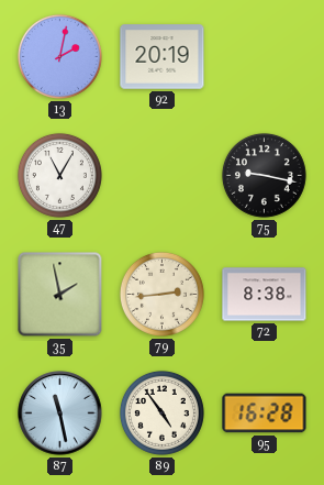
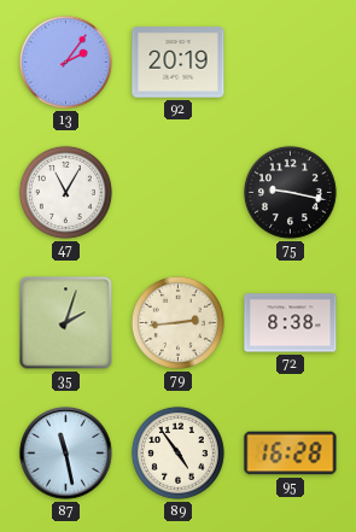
13: 2:02 -> 2:06 (65, 62)
35: 1:58 -> 2:03 (66, 323)
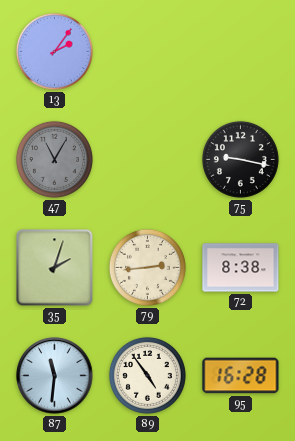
92: 20:19 -> none (179, 63)
47 dial: white -> grey (54, 159)
87: 11:28 -> 11:31 (55, 376)
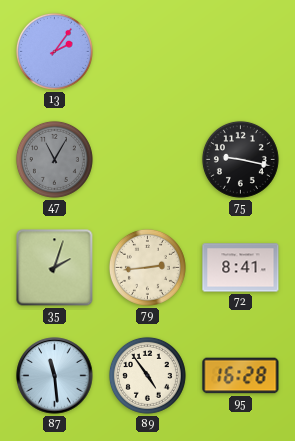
72: 8:38 -> 8:41 (241, 268)
87: 11:31 -> 11:29 (55, 376)
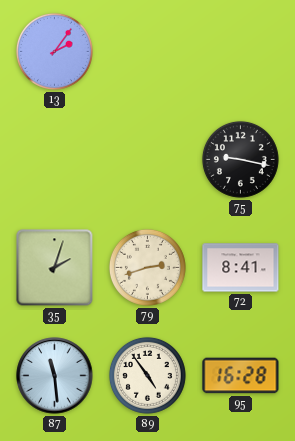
47: 11:05 -> none (54, 159)
79: 2:44 -> 2:42 (147, 267)
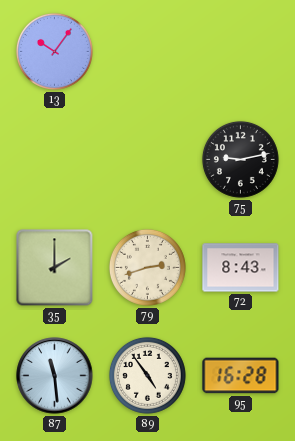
13: 2:06 -> 10:06 (54, 51)
75: 9:17 -> 9:13 (240, 159)
35: 2:03 -> 2:00 (55, 268)
72: 8:41 -> 8:43 (241, 268)
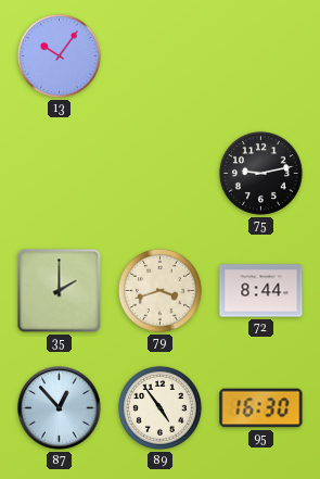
79: 2:42 -> 3:42 (159, 290)
72: 8:43 -> 8:44 (261, 291)
87: 11:29 -> 12:53 (60, 408)
95: 16:28 -> 16:30 (261, 408)
